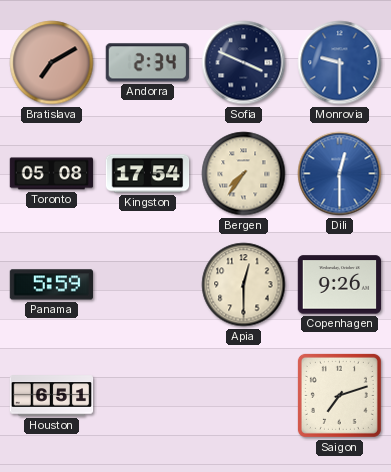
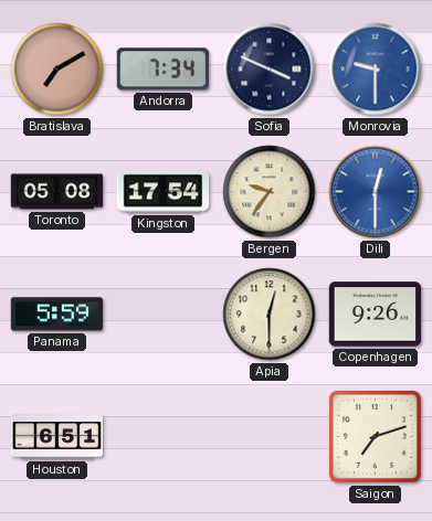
Andorra: 2:34 -> 7:34 (162, 70)
Bergen: 7:36 -> 9:36 (270, 192)
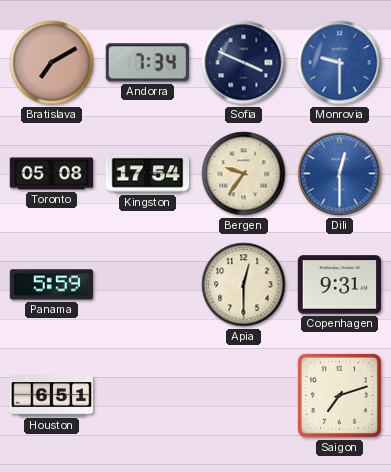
Copenhagen: 9:26 -> 9:31 (340, 285)
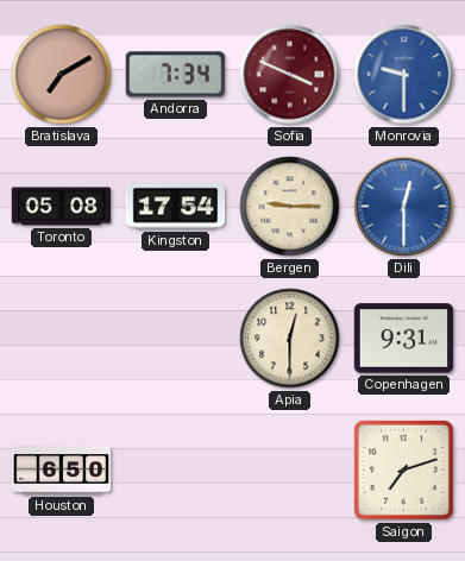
Sofia dial: navy -> burgundy (290, 75)
Bergen: 9:36 -> 9:15 (290, 207)
Panama: 5:59 -> none (52, 285)
Houston: 6:51 -> 6:50 (62, 471)
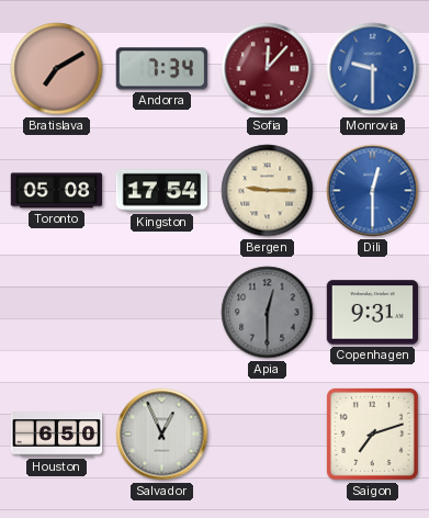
Sofia: 3:49 -> 12:07 (268, 69)
Apia dial: cream -> grey (268, 313)
Salvador: none -> 12:56 (162, 435)
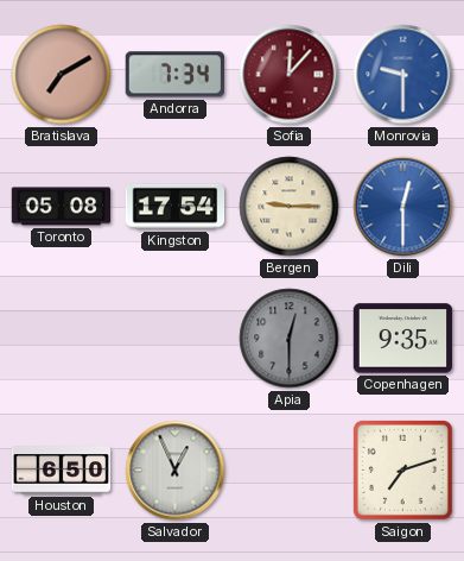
Copenhagen: 9:31 -> 9:35 (403, 339)
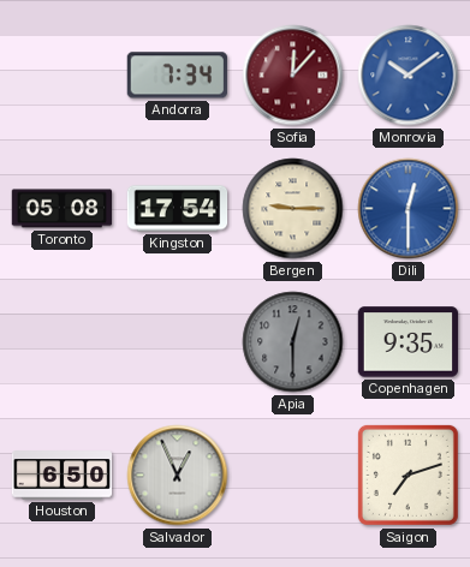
Bratislava: 7:10 -> none (62, 75)
Monrovia: 9:30 -> 10:09 (409, 76)
